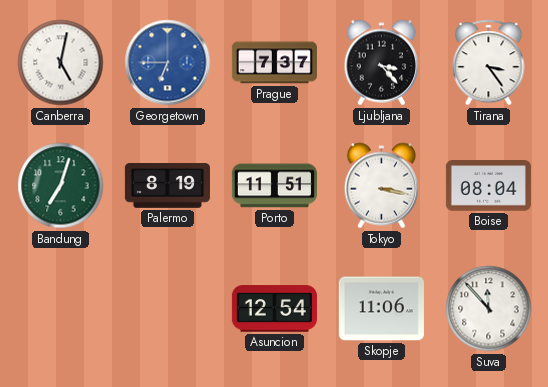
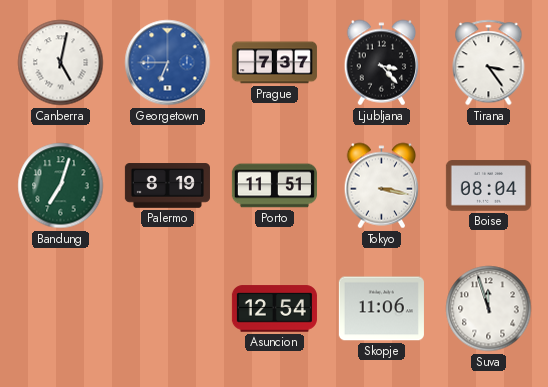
Suva: 11:53 -> 11:57 (489, 309)
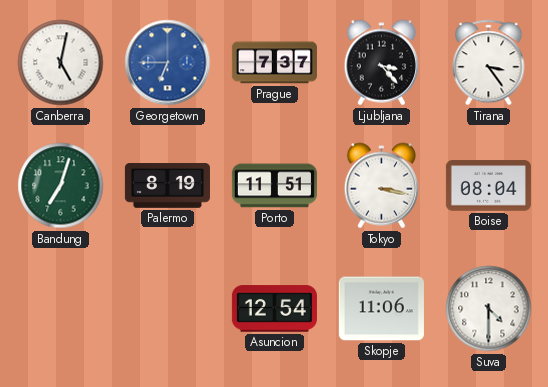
Suva: 11:57 -> 4:30 (489, 309)
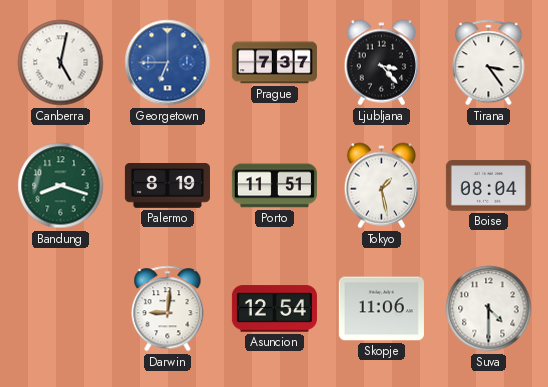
Bandung: 7:03 -> 8:18 (61, 186)
Tokyo: 3:17 -> 1:28 (382, 186)
Darwin: none -> 9:01 (168, 309)
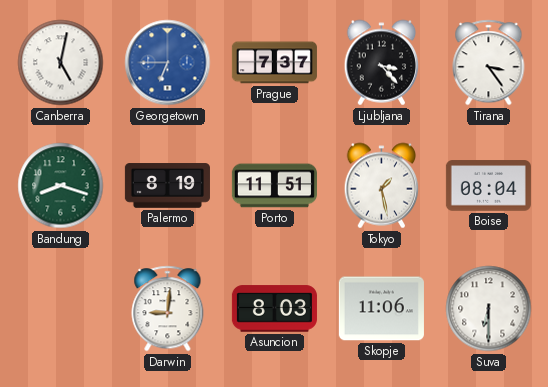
Asuncion: 12:54 -> 8:03 (274, 309)
Suva: 4:30 -> 6:30 (489, 309)
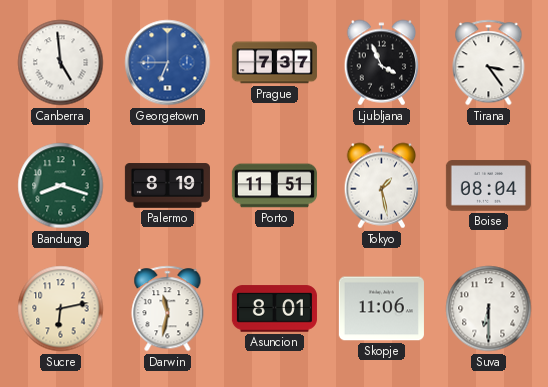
Canberra: 5:02 -> 4:59 (61, 63)
Ljubljana: 3:23 -> 3:56 (382, 63)
Sucre: none -> 6:13 (61, 309)
Darwin: 9:01 -> 11:32 (168, 309)
Asuncion: 8:03 -> 8:01 (274, 309)
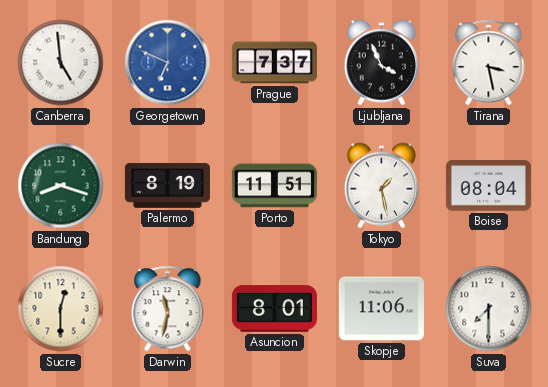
Georgetown: 6:45 -> 6:49 (168, 63)
Tirana: 3:24 -> 3:28 (489, 63)
Sucre: 6:13 -> 12:30 (61, 309)
Suva: 6:30 -> 7:30 (489, 309)
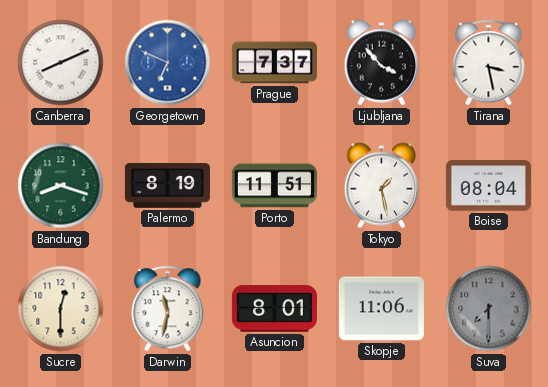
Canberra: 4:59 -> 8:11 (61, 63)
Ljubljana: 3:56 -> 3:53 (382, 63)
Suva dial: white -> grey (489, 309)
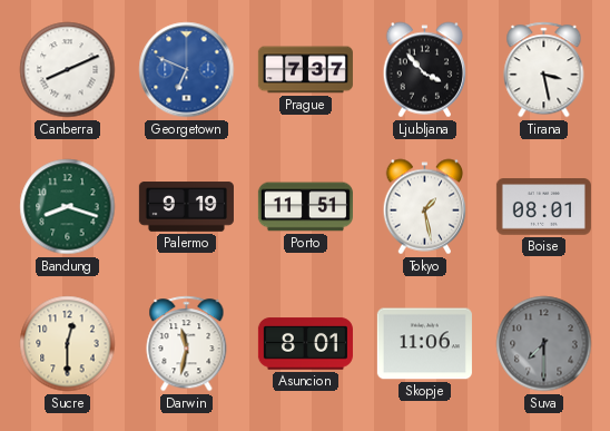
Palermo: 8:19 -> 9:19 (186, 207)
Boise: 08:04 -> 08:01 (543, 207)
